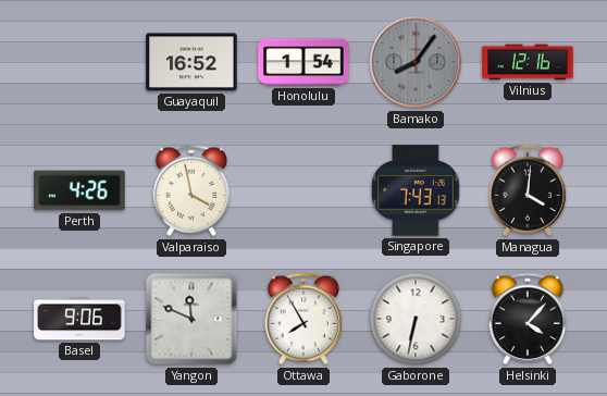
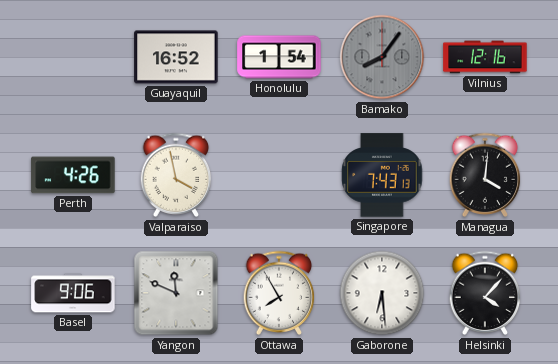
Gaborone: 6:32 -> 6:29 (382, 293)
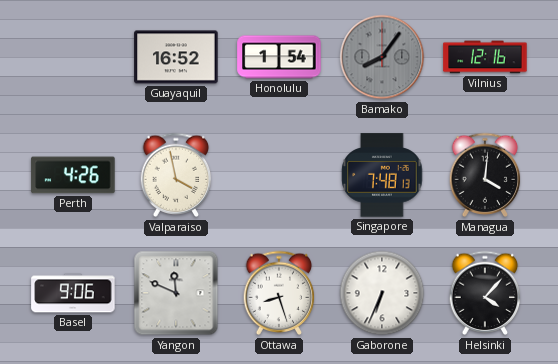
Singapore: 7:43 -> 7:48 (382, 175)
Ottawa: 7:55 -> 8:27 (279, 293)
Gaborone: 6:29 -> 6:34 (382, 293)
